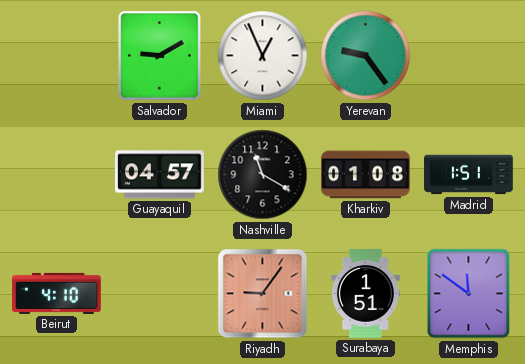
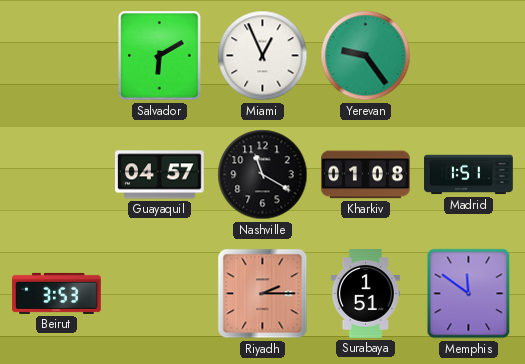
Salvador: 9:10 -> 6:10 (160, 56)
Beirut: 4:10 -> 3:53 (57, 293)
Riyadh: 9:06 -> 2:15 (263, 294)
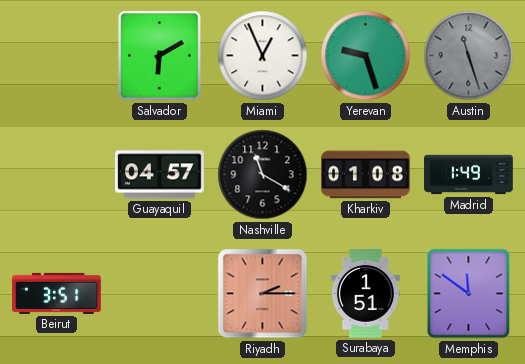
Yerevan: 9:24 -> 9:27 (366, 56)
Austin: none -> 11:27 (469, 56)
Madrid: 1:51 -> 1:49 (469, 175)
Beirut: 3:53 -> 3:51 (57, 293)
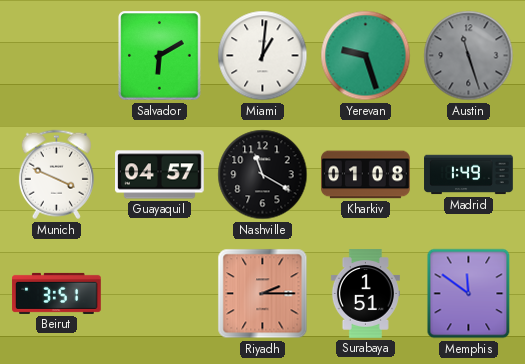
Miami: 12:56 -> 1:01 (263, 56)
Munich: none -> 3:49 (56, 175)
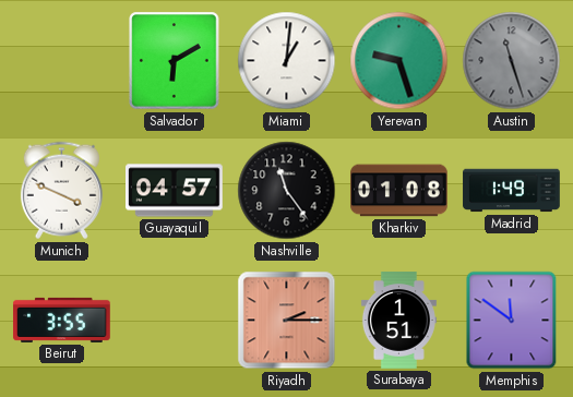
Nashville: 11:20 -> 11:24 (287, 191)
Beirut: 3:51 -> 3:55 (62, 320)
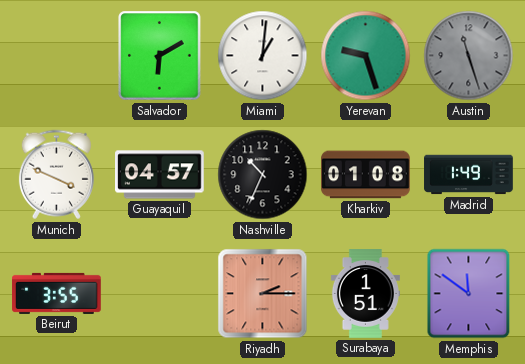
Nashville: 11:24 -> 10:34 (263, 175)
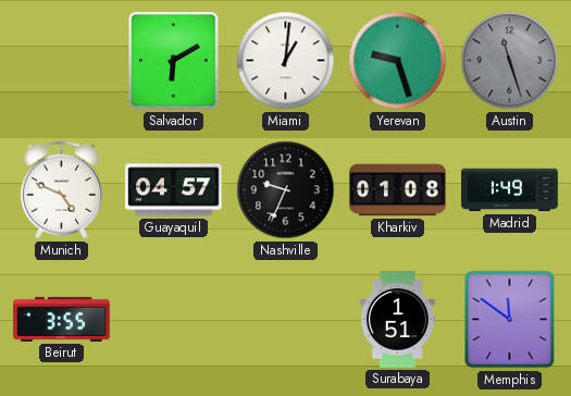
Munich: 3:49 -> 4:49 (61, 190)
Nashville: 10:34 -> 9:34 (286, 190)
Riyadh: 2:15 -> none (263, 294)
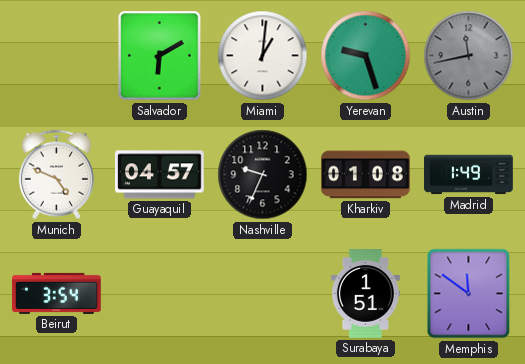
Austin: 11:27 -> 11:43 (469, 56)
Beirut: 3:55 -> 3:54 (57, 293)
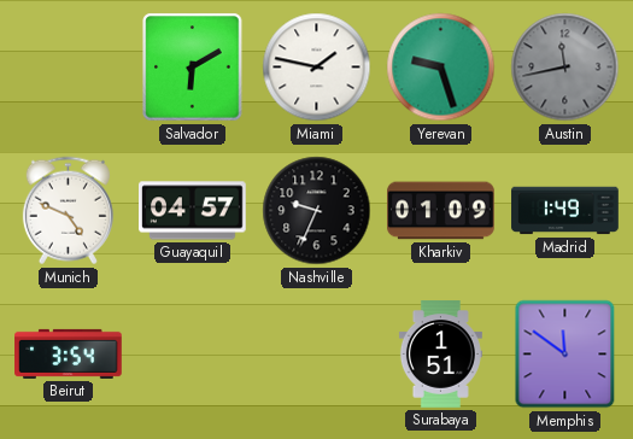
Miami: 1:01 -> 1:47 (317, 68)
Kharkiv: 01:08 -> 01:09 (441, 211)
